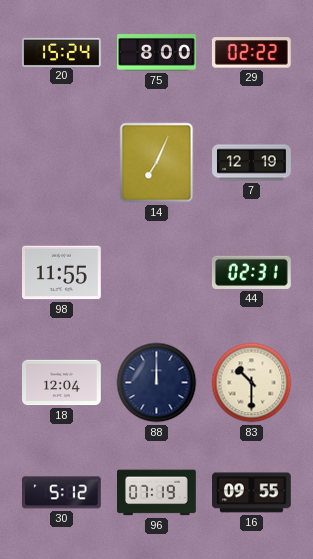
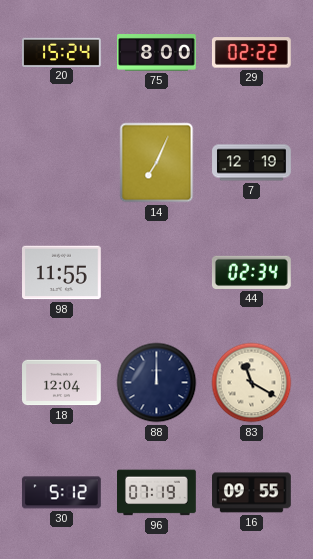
44: 02:31 -> 02:34 (252, 272)
83: 10:30 -> 11:20 (252, 383)
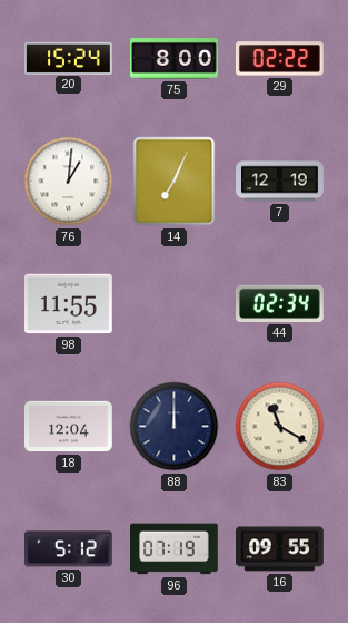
76: none -> 1:01 (69, 182)
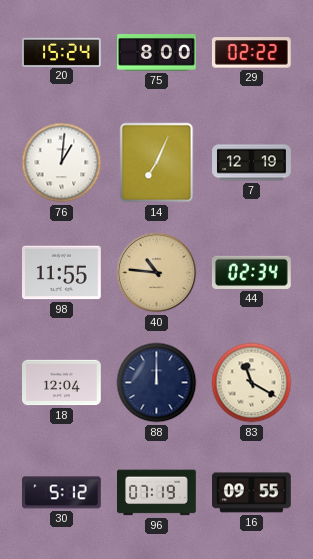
40: none -> 10:46 (157, 273)
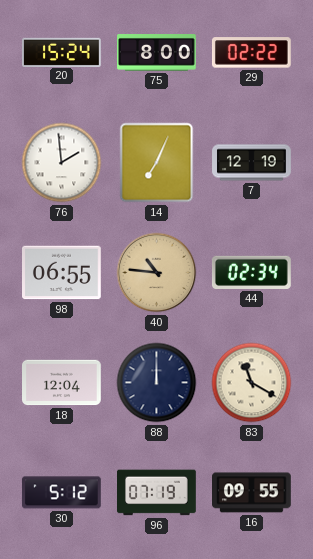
76: 1:01 -> 1:59 (62, 163)
98: 11:55 -> 06:55 (62, 273)
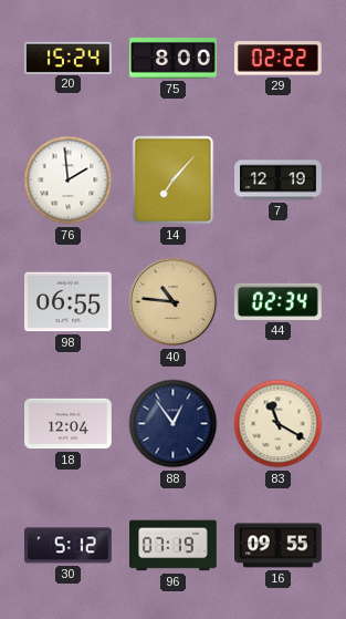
14: 7:04 -> 7:07 (174, 180)
88: 12:00 -> 12:54 (174, 424)
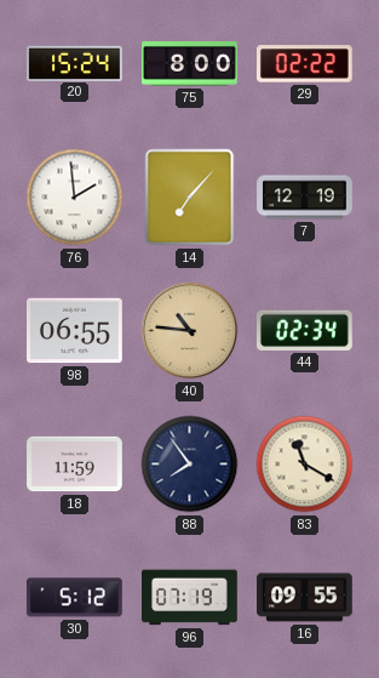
18: 12:04 -> 11:59 (75, 465)
88: 12:54 -> 7:54 (190, 465)
